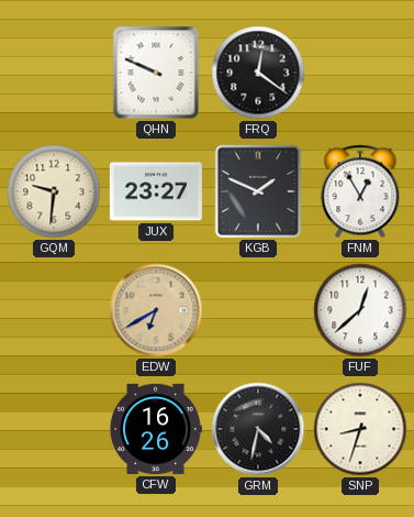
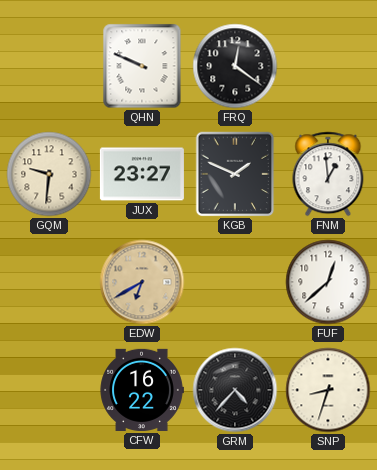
FNM: 12:55 -> 12:59 (328, 174)
CFW: 16:26 -> 16:22 (142, 390)
GRM: 4:32 -> 4:37 (235, 390)
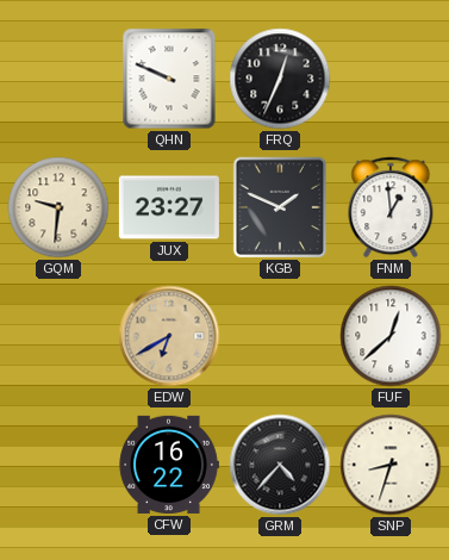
FRQ: 12:21 -> 12:34 (280, 79)
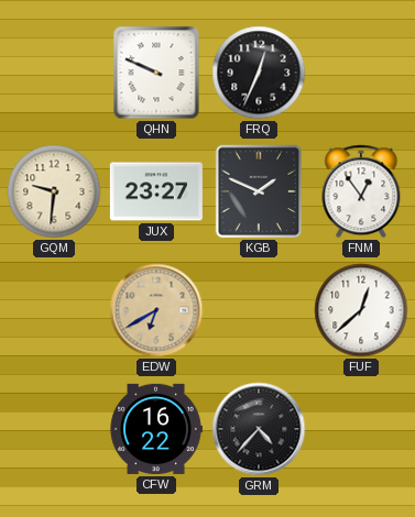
FNM: 12:59 -> 12:54 (361, 191)
SNP: 8:33 -> none (391, 465)
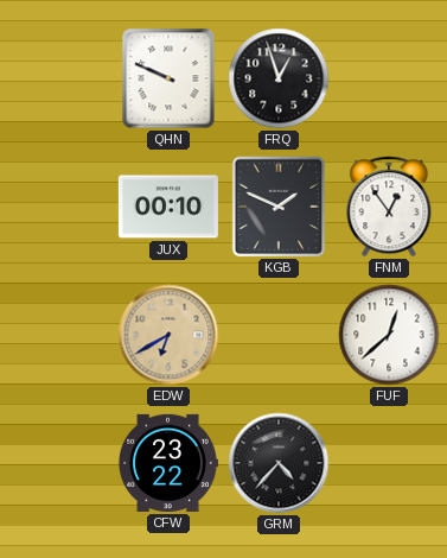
FRQ: 12:34 -> 12:57 (279, 78)
GQM: 9:31 -> none (54, 191)
JUX: 23:27 -> 00:10 (168, 207)
CFW: 16:22 -> 23:22 (168, 463)
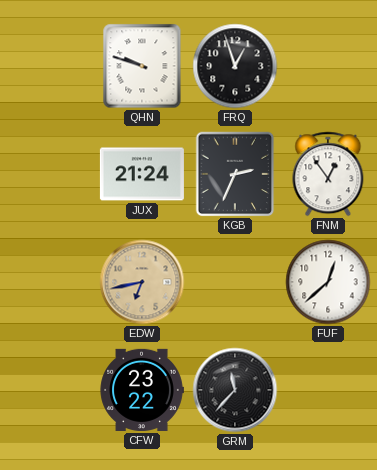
QHN: 9:49 -> 9:48 (142, 66)
JUX: 00:10 -> 21:24 (142, 174)
KGB: 1:49 -> 2:34 (235, 174)
EDW: 6:40 -> 6:43 (142, 282)
GRM: 4:37 -> 11:37 (235, 390)
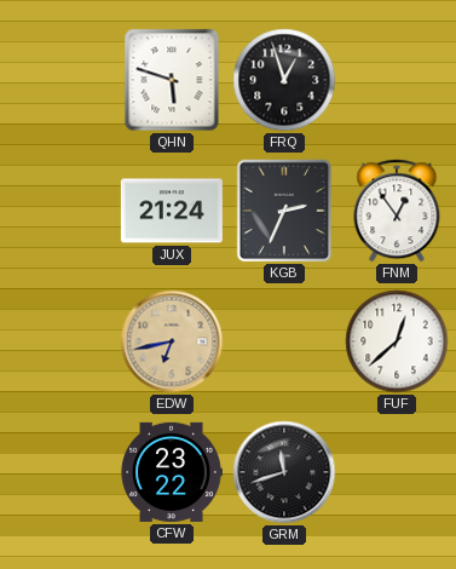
QHN: 9:48 -> 5:48 (172, 80)
GRM: 11:37 -> 11:42 (284, 472)
